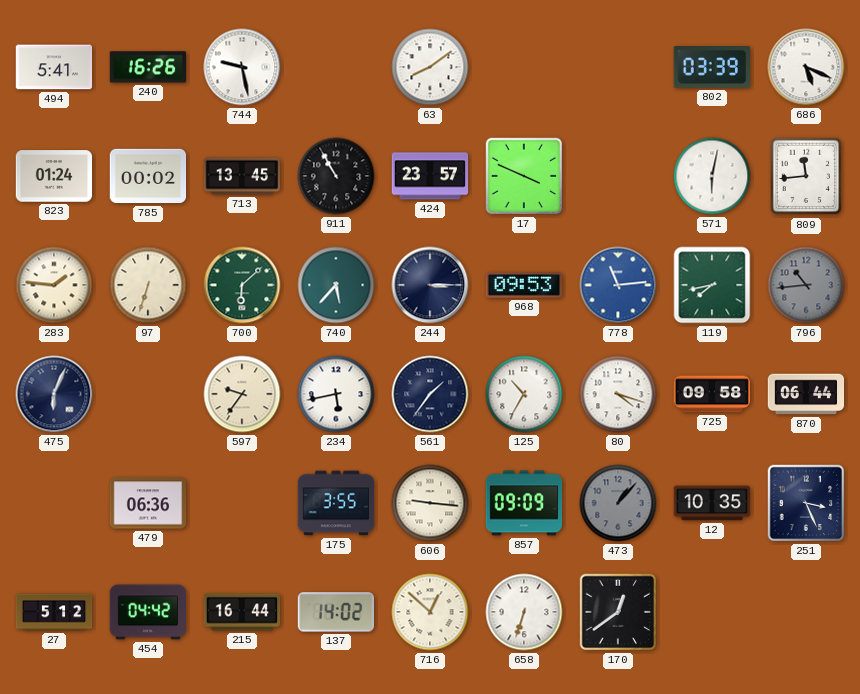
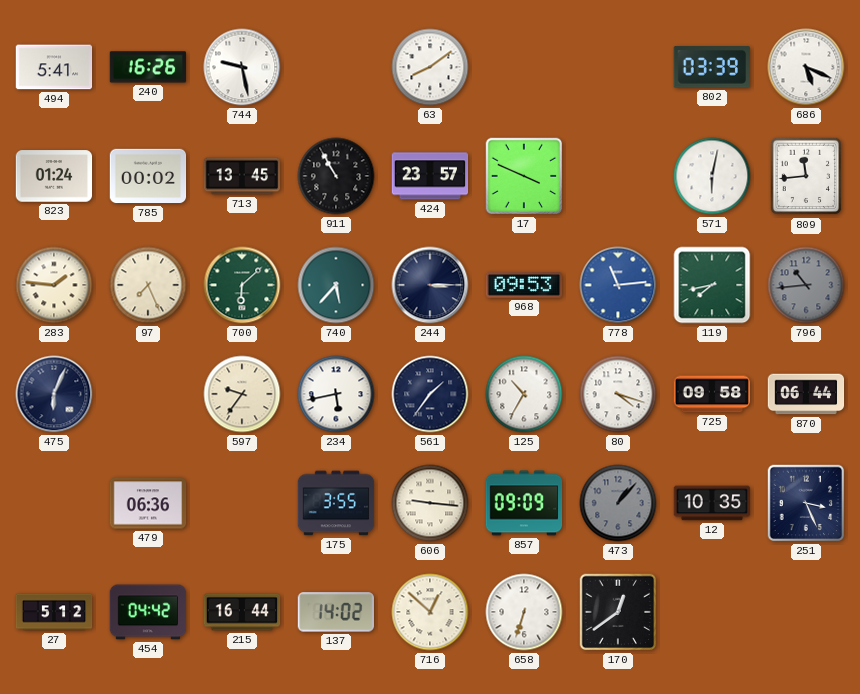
97: 6:33 -> 7:26 (148, 285)
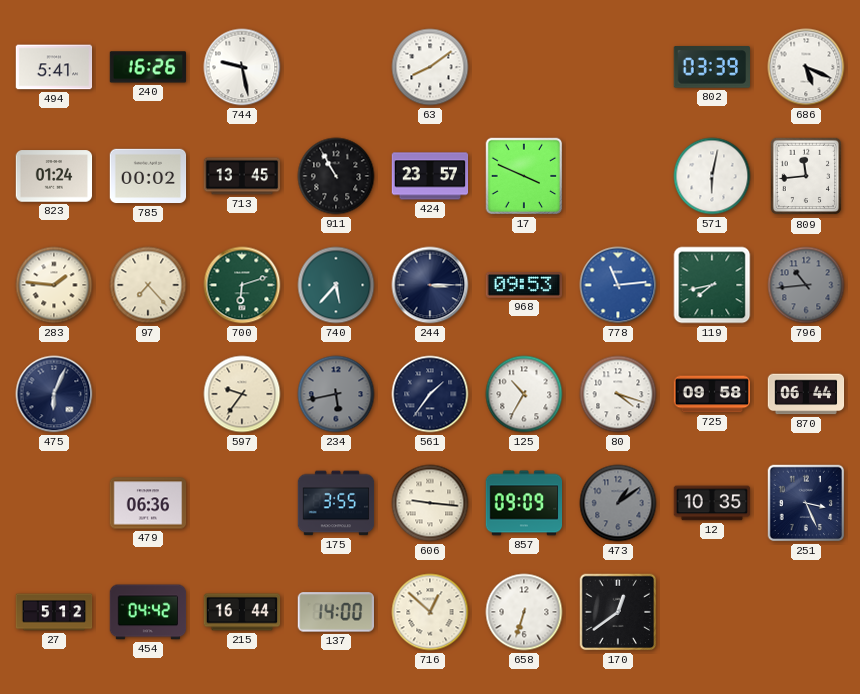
97: 7:26 -> 7:23 (148, 285)
700: 6:08 -> 6:12 (242, 285)
234 dial: white -> grey (336, 394)
473: 1:07 -> 1:09 (618, 503)
137: 14:02 -> 14:00 (335, 612)
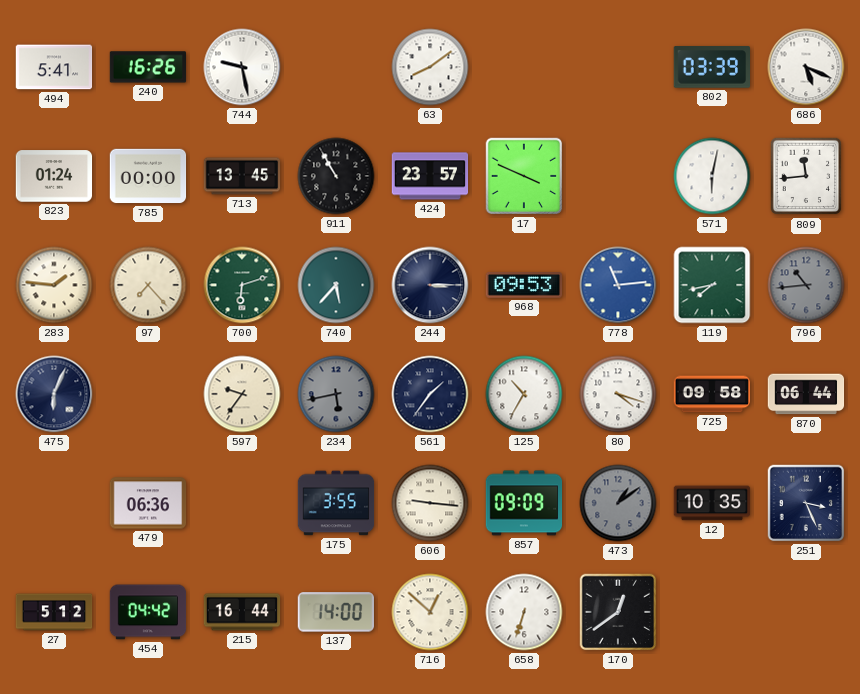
785: 00:02 -> 00:00 (148, 176)
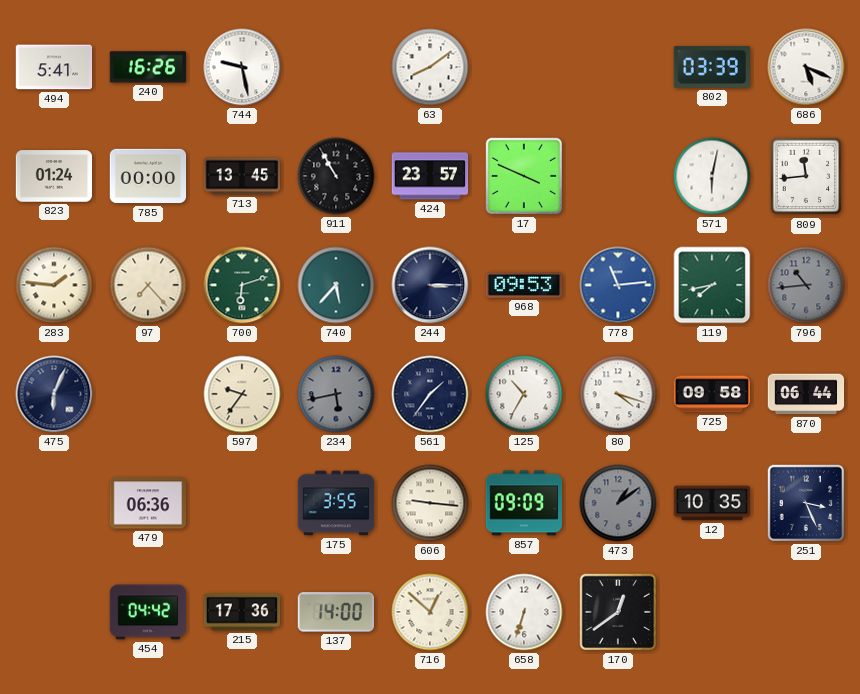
27: 5:12 -> none (54, 612)
215: 16:44 -> 17:36 (242, 612)
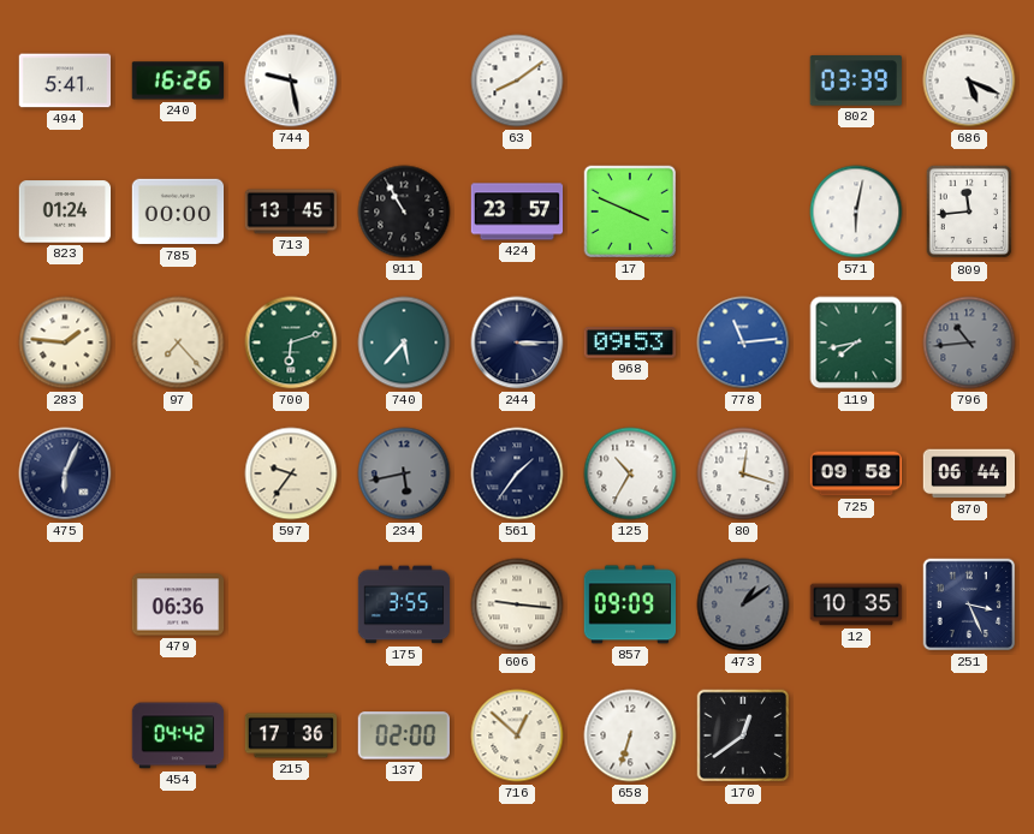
80: 4:18 -> 12:18 (743, 473)
137: 14:00 -> 02:00 (403, 735)
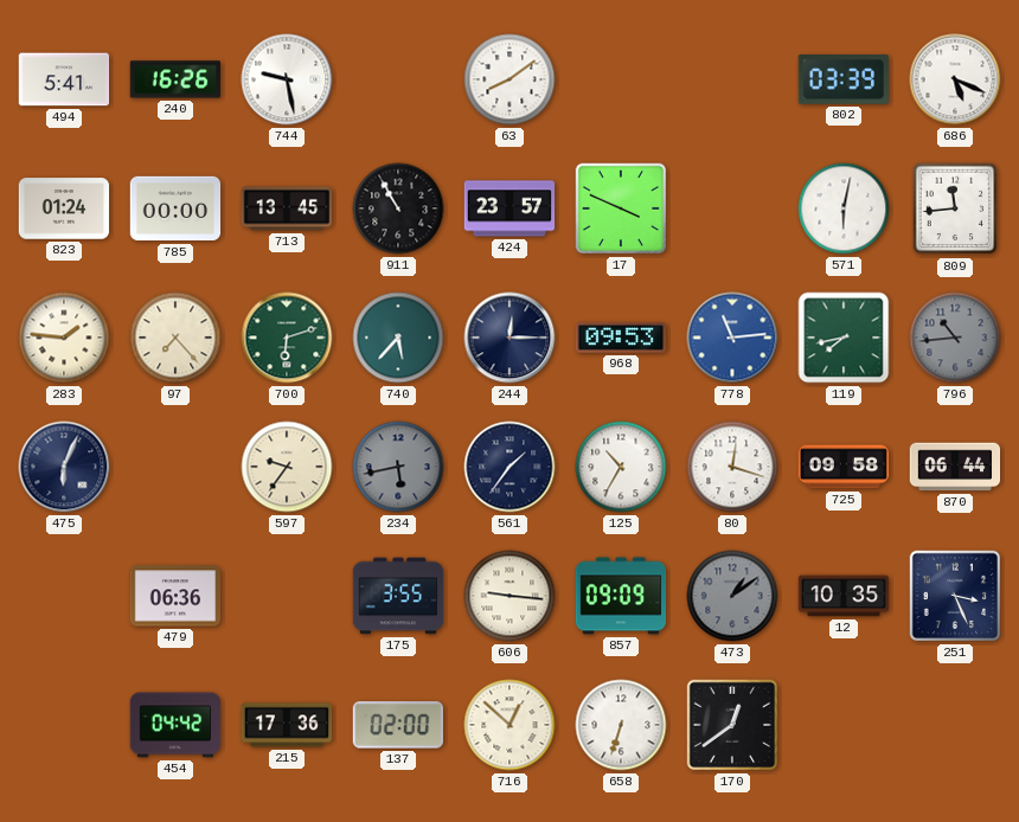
244: 3:15 -> 12:15 (509, 338)
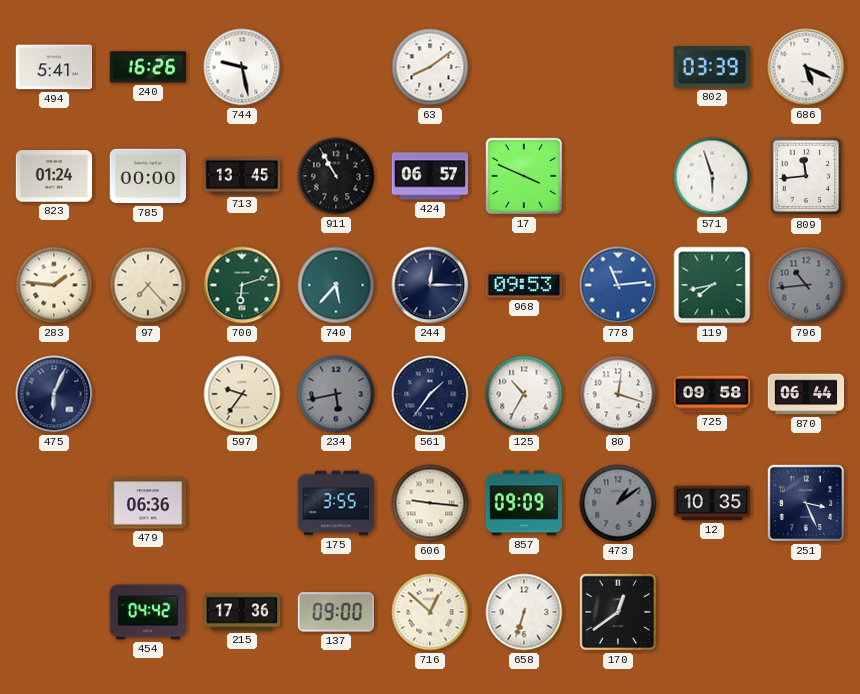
424: 23:57 -> 06:57 (430, 176)
571: 6:02 -> 5:57 (712, 176)
137: 02:00 -> 09:00 (335, 612)
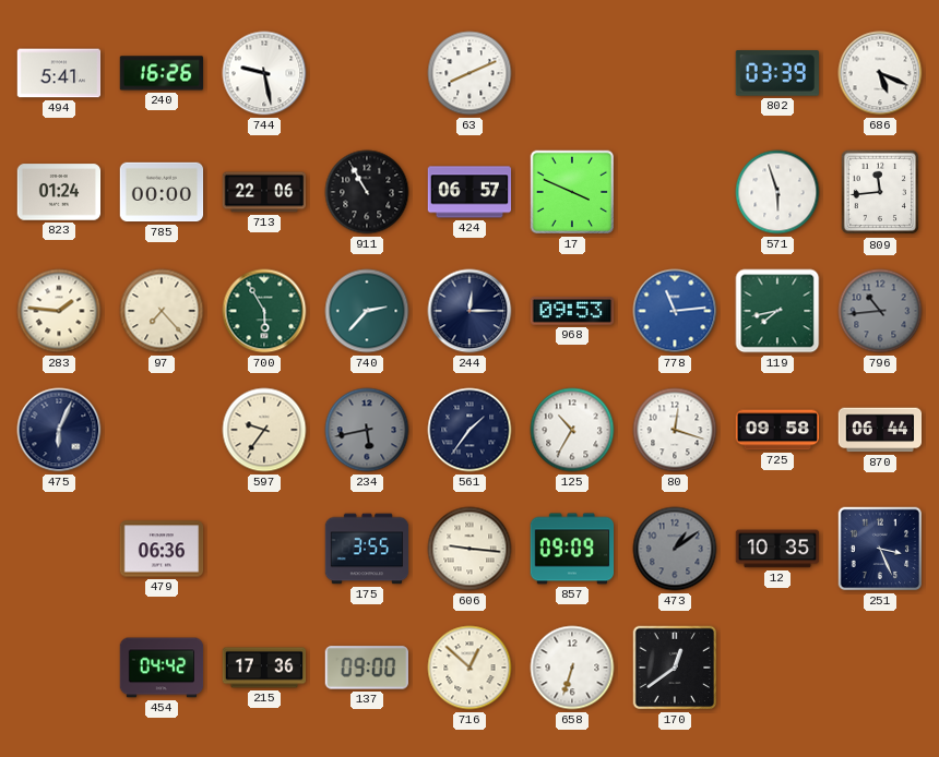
63: 8:09 -> 8:11 (469, 73)
713: 13:45 -> 22:06 (264, 192)
700: 6:12 -> 5:55 (264, 311)
740: 5:37 -> 2:37 (367, 311)
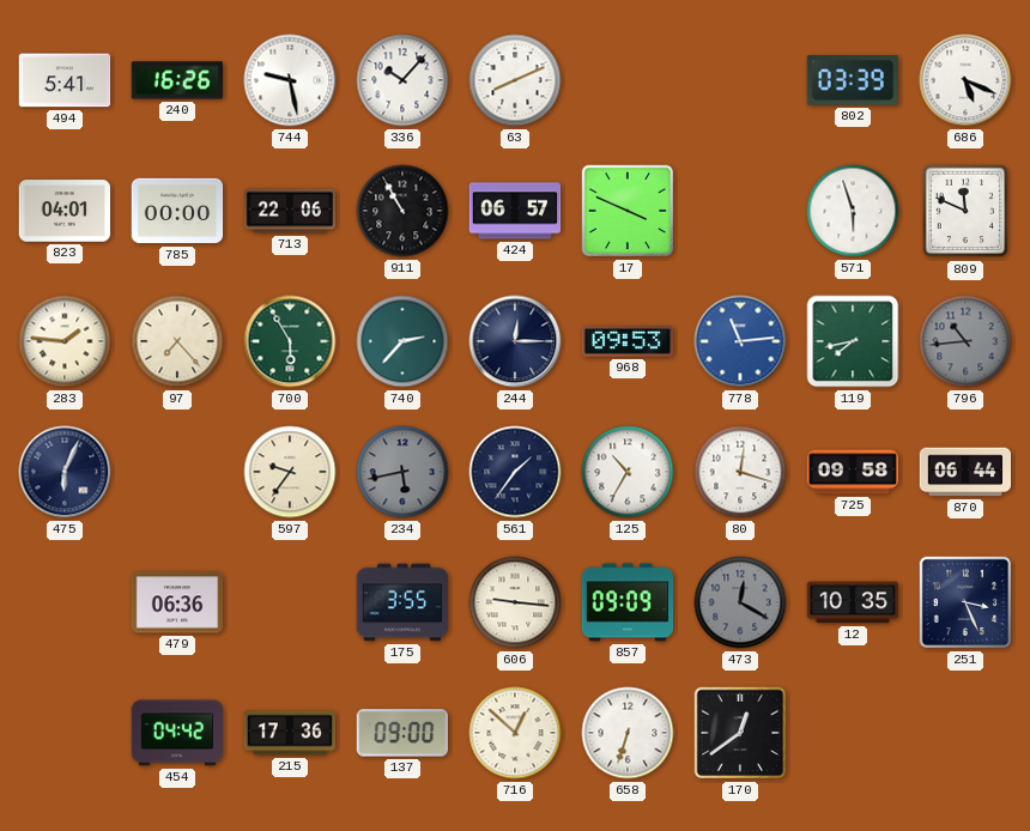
336: none -> 10:07 (402, 80)
823: 01:24 -> 04:01 (65, 211)
809: 11:44 -> 11:49 (965, 211)
473: 1:09 -> 12:20 (740, 602)
